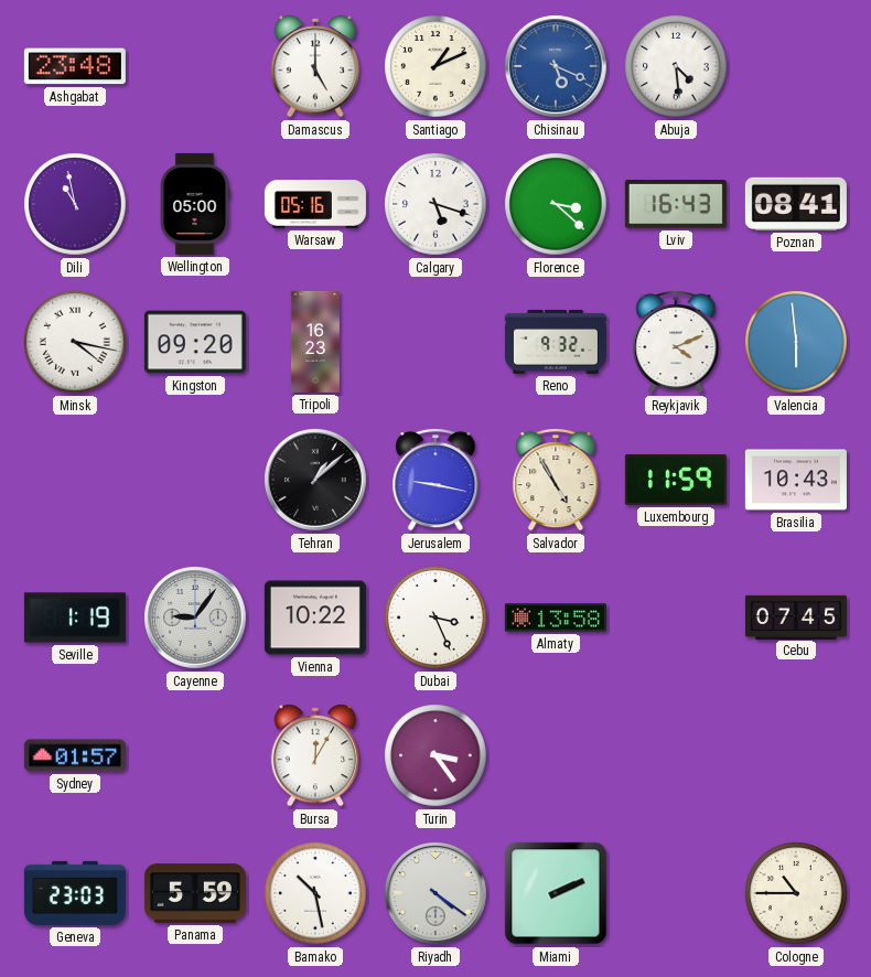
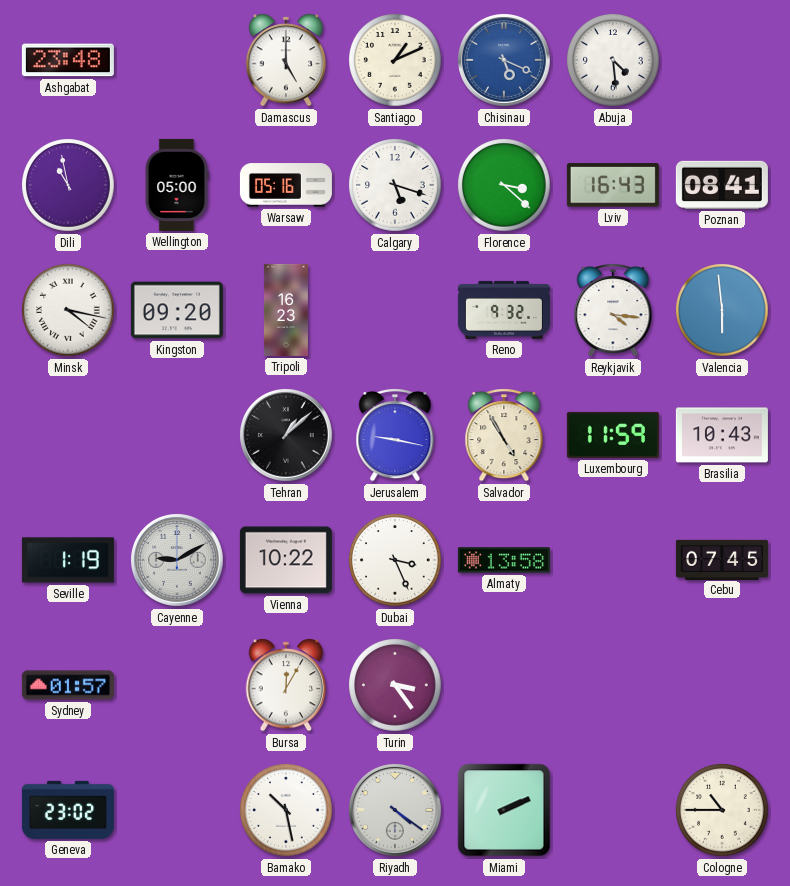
Reykjavik: 4:11 -> 4:16 (613, 310)
Cayenne: 9:06 -> 9:10 (178, 561)
Geneva: 23:03 -> 23:02 (68, 810)
Panama: 5:59 -> none (195, 893)
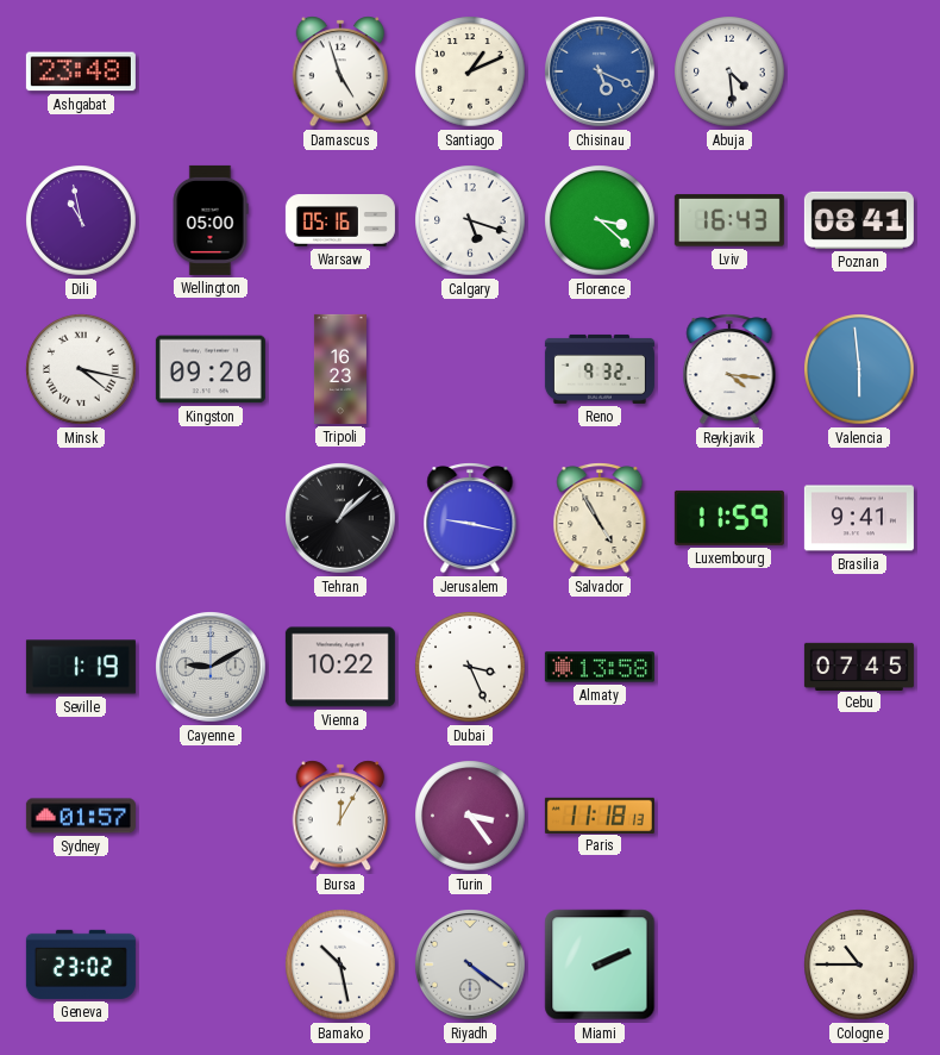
Damascus: 5:00 -> 4:57 (340, 71)
Brasilia: 10:43 -> 9:41 (859, 518)
Paris: none -> 11:18 (600, 814)
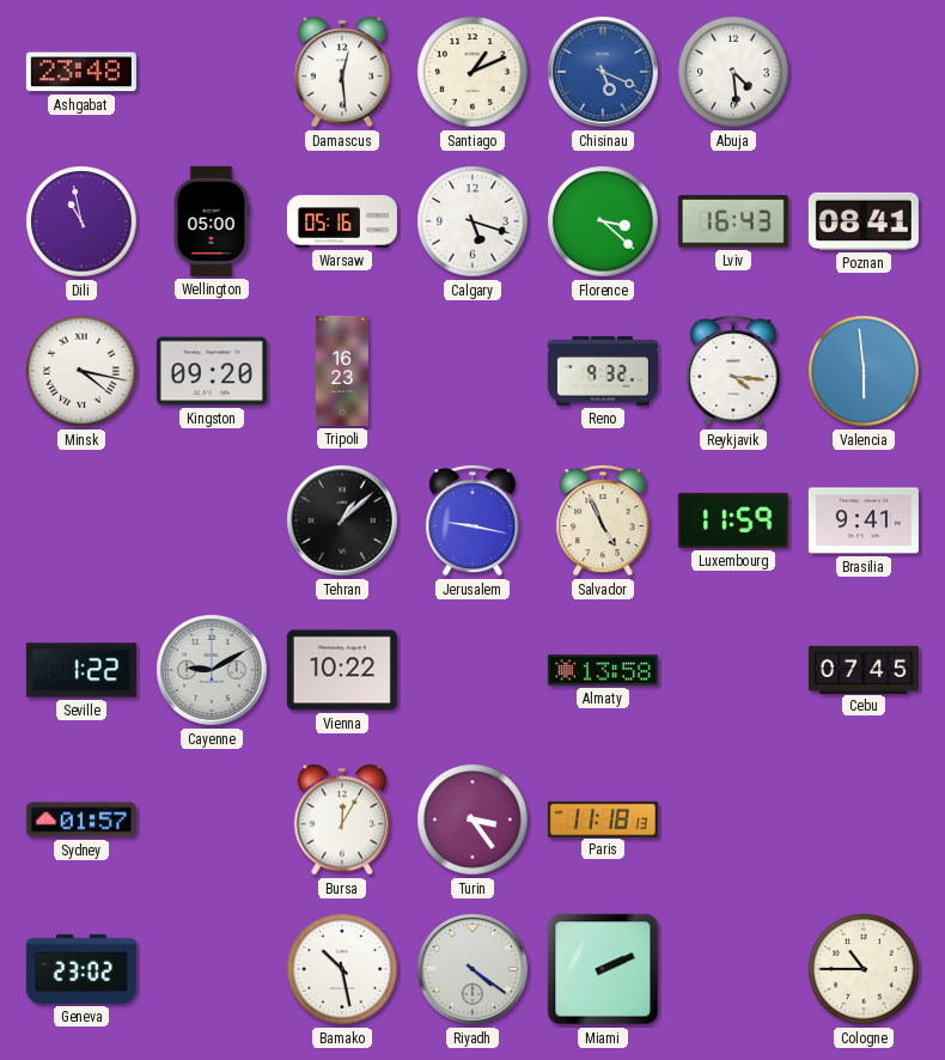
Damascus: 4:57 -> 12:29 (342, 72)
Salvador: 4:55 -> 4:56 (603, 520)
Seville: 1:19 -> 1:22 (81, 670)
Dubai: 3:26 -> none (470, 667)
